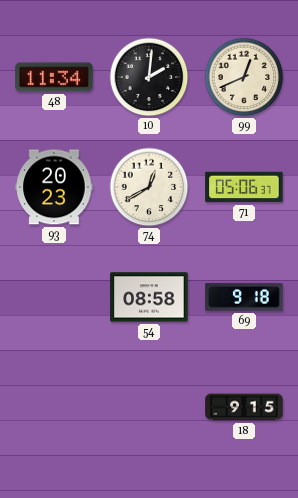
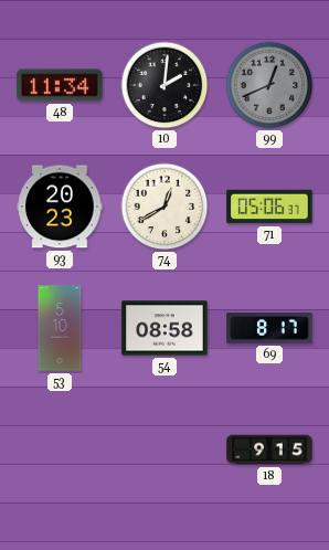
99 dial: cream -> grey (269, 85)
53: none -> 5:10 (60, 328)
69: 9:18 -> 8:17 (269, 328)
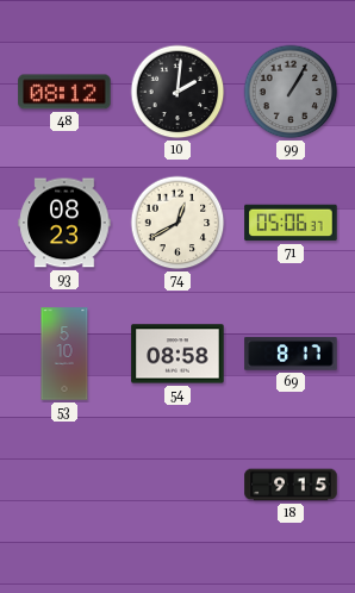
48: 11:34 -> 08:12 (64, 92)
99: 12:41 -> 1:05 (291, 92)
93: 20:23 -> 08:23 (64, 223)
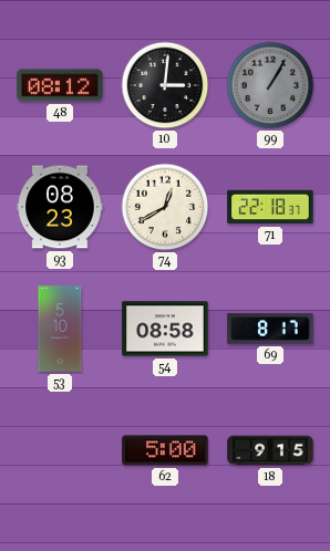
10: 2:01 -> 3:01 (165, 85)
71: 05:06 -> 22:18 (270, 207)
62: none -> 5:00 (165, 450)
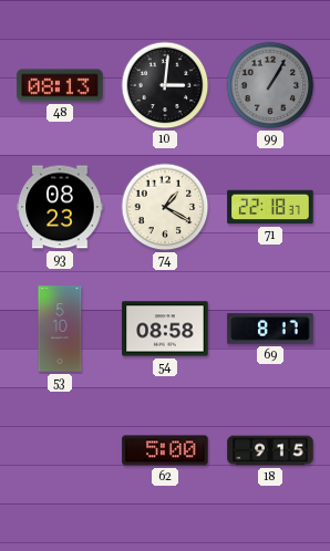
48: 08:12 -> 08:13 (60, 85)
74: 12:40 -> 1:20 (165, 207)
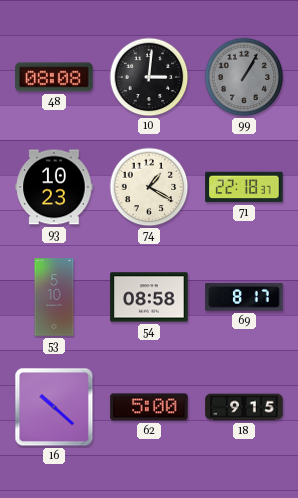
48: 08:13 -> 08:08 (54, 77)
93: 08:23 -> 10:23 (54, 187)
16: none -> 10:22 (54, 407)
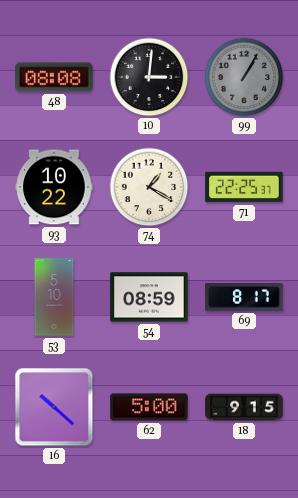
93: 10:23 -> 10:22 (54, 187)
71: 22:18 -> 22:25 (244, 187)
54: 08:58 -> 08:59 (149, 297)
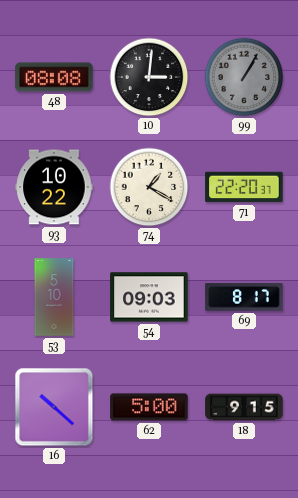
71: 22:25 -> 22:20 (244, 187)
54: 08:59 -> 09:03 (149, 297)
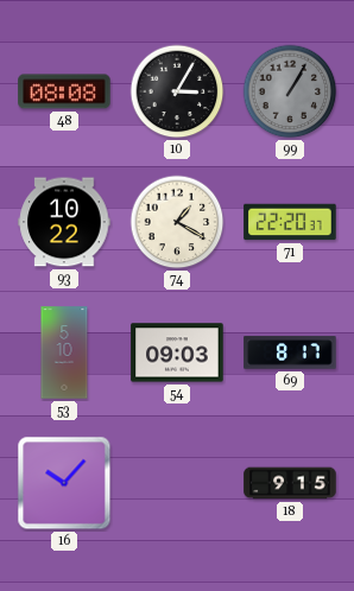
10: 3:01 -> 3:05 (177, 91)
16: 10:22 -> 10:07 (64, 483)
62: 5:00 -> none (149, 407)
